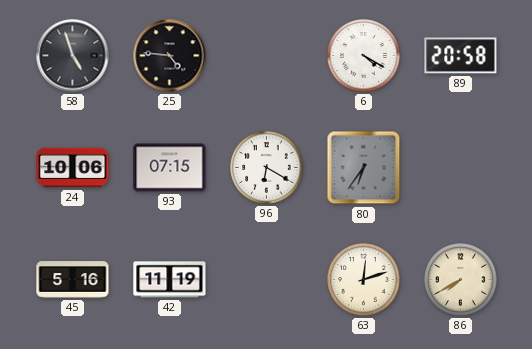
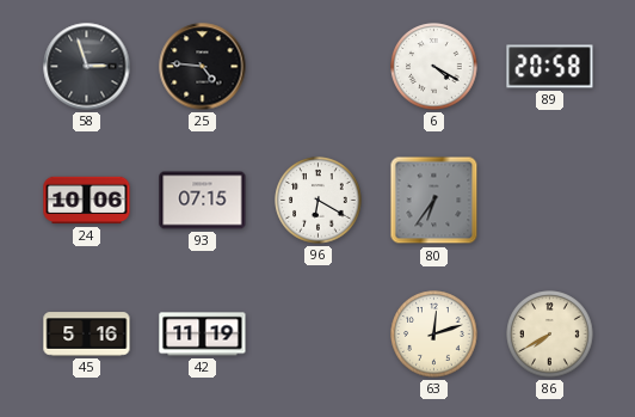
58: 4:57 -> 2:57 (87, 67)
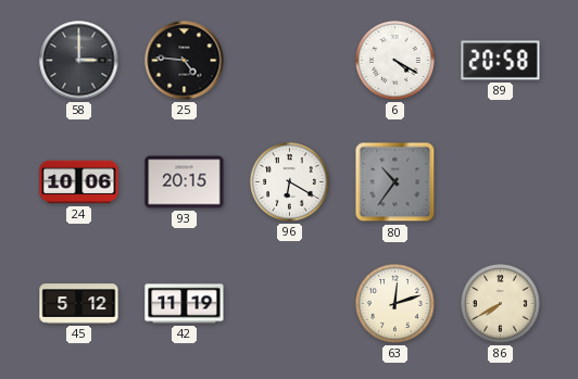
58: 2:57 -> 3:00 (79, 61)
93: 07:15 -> 20:15 (185, 182)
80: 6:36 -> 10:36 (395, 182)
45: 5:16 -> 5:12 (79, 304)
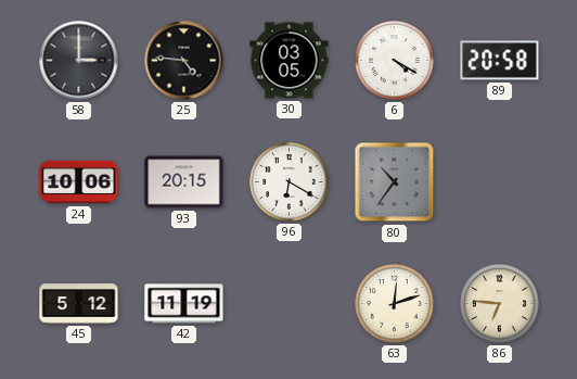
30: none -> 03:05 (290, 61)
86: 7:40 -> 6:46 (500, 304)
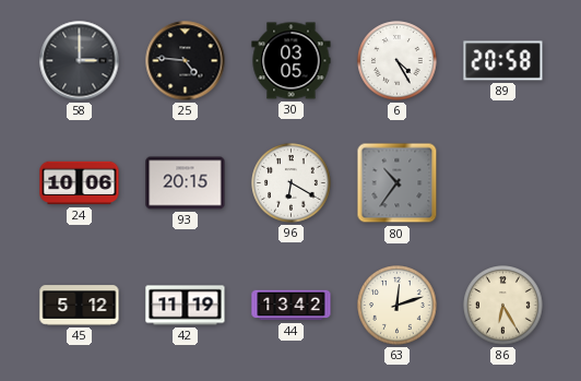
6: 4:20 -> 4:25 (398, 61)
44: none -> 13:42 (292, 306)
86: 6:46 -> 6:25 (503, 306)
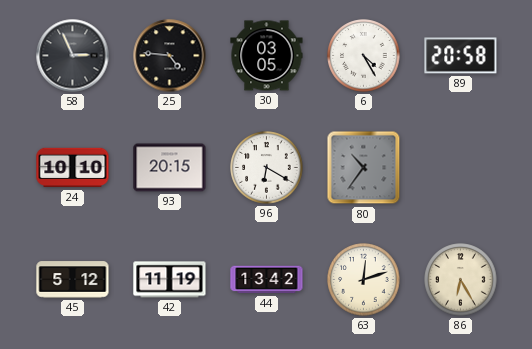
58: 3:00 -> 2:56 (73, 56)
24: 10:06 -> 10:10 (73, 168)
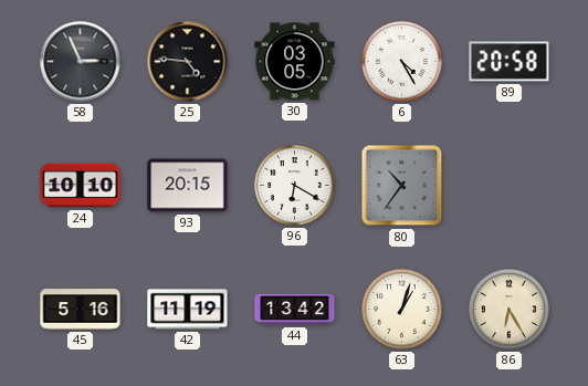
45: 5:12 -> 5:16 (81, 310)
63: 12:12 -> 1:03 (402, 310)
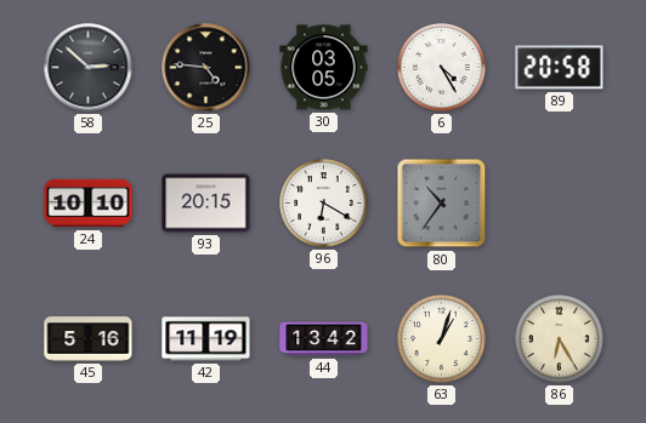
58: 2:56 -> 2:52 (89, 68)
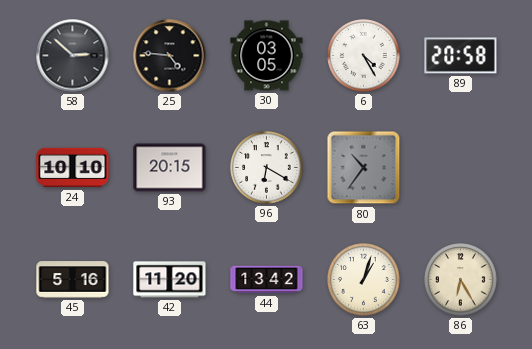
42: 11:19 -> 11:20 (170, 280)
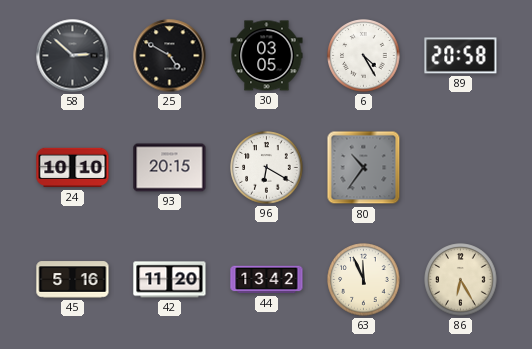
25: 4:46 -> 4:50 (170, 56)
63: 1:03 -> 11:56 (364, 280)
